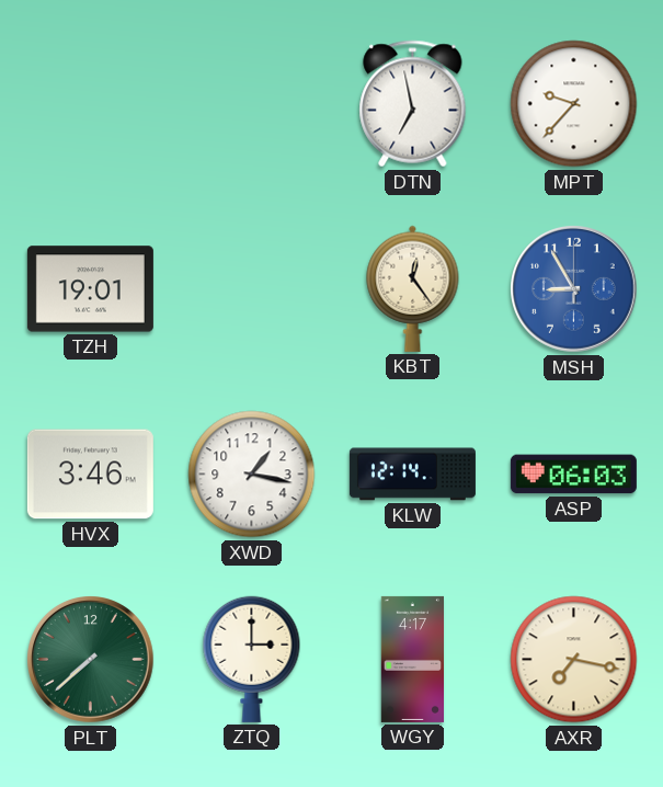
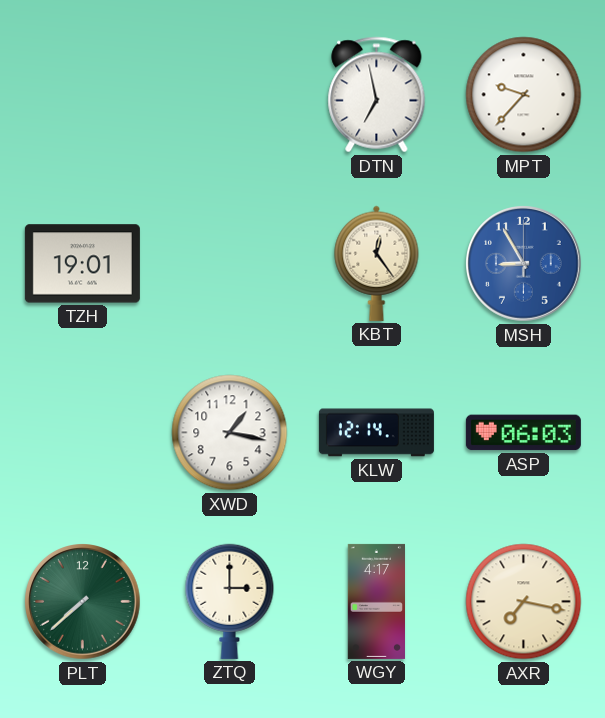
HVX: 3:46 -> none (90, 475)
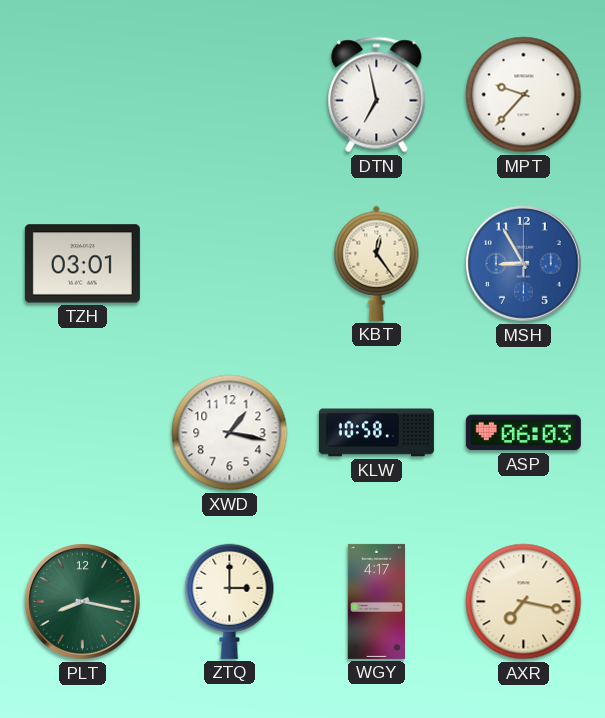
TZH: 19:01 -> 03:01 (82, 264)
KLW: 12:14 -> 10:58 (376, 433)
PLT: 7:38 -> 8:17 (83, 602)
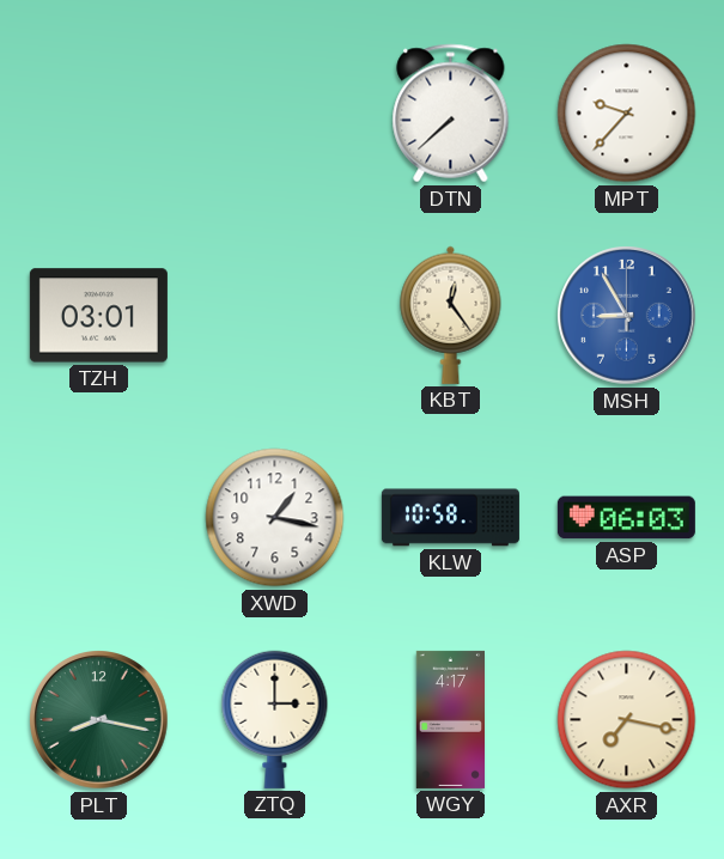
DTN: 6:58 -> 7:38 (451, 114)
